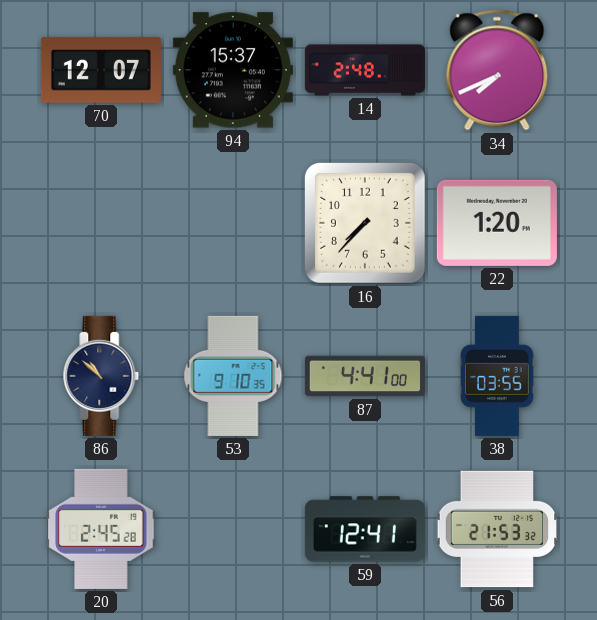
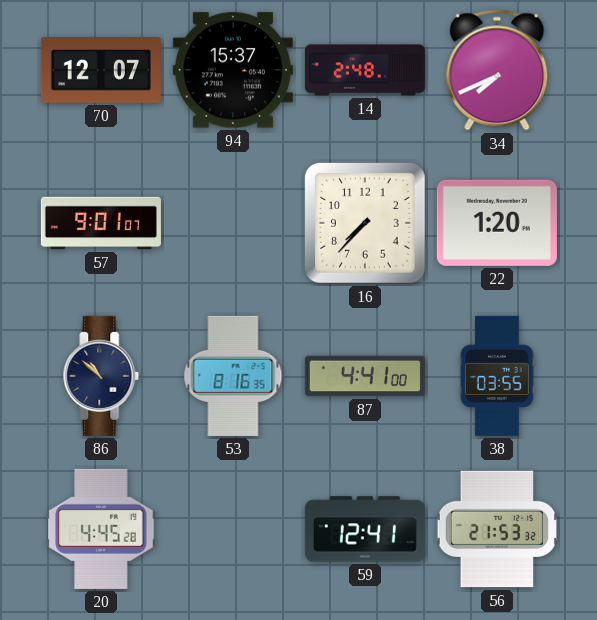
57: none -> 9:01 (101, 223)
53: 9:10 -> 8:16 (233, 376)
20: 2:45 -> 4:45 (101, 529)
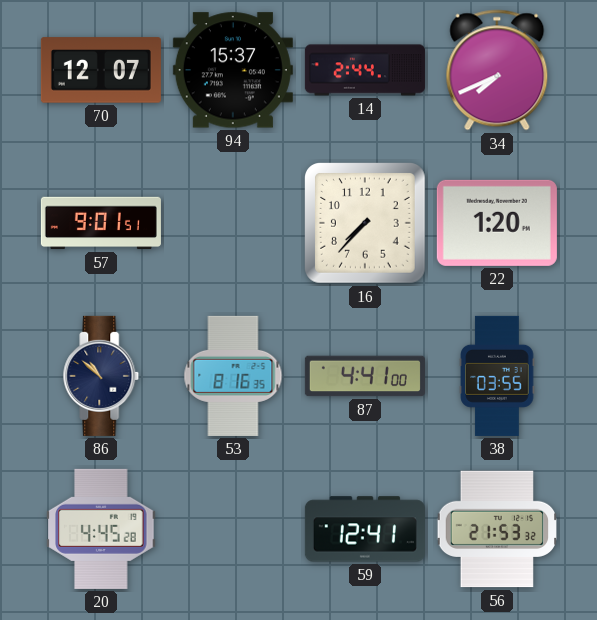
14: 2:48 -> 2:44 (365, 70)
57: 9:01:07 -> 9:01:51 (101, 223)
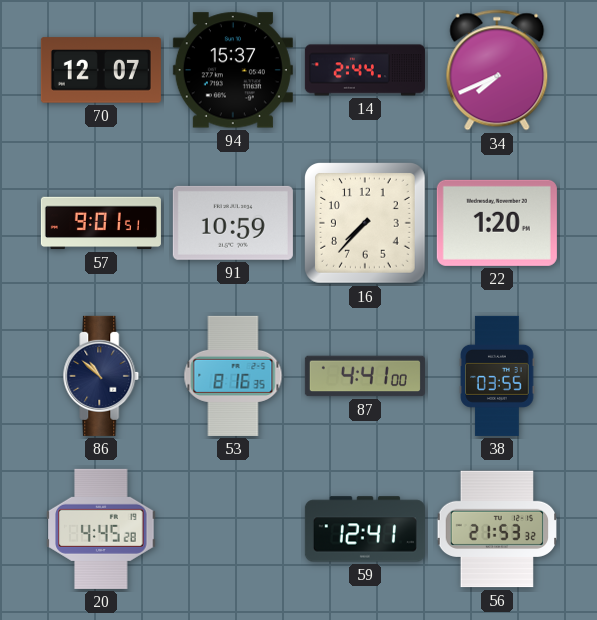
91: none -> 10:59 (233, 223)
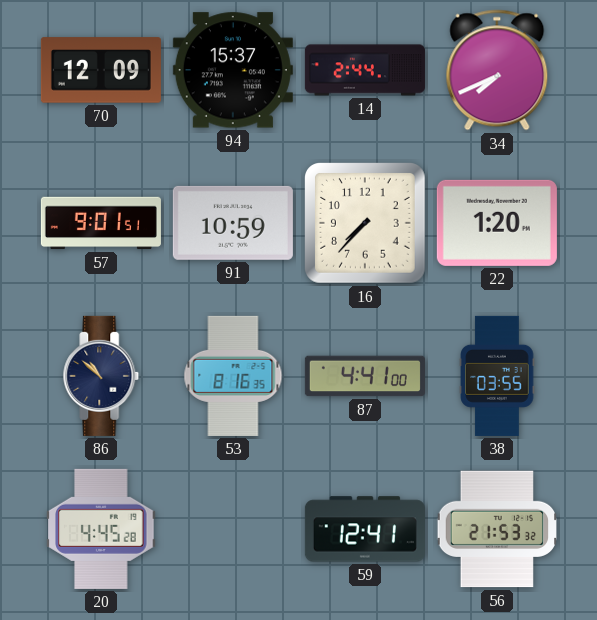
70: 12:07 -> 12:09 (101, 70)
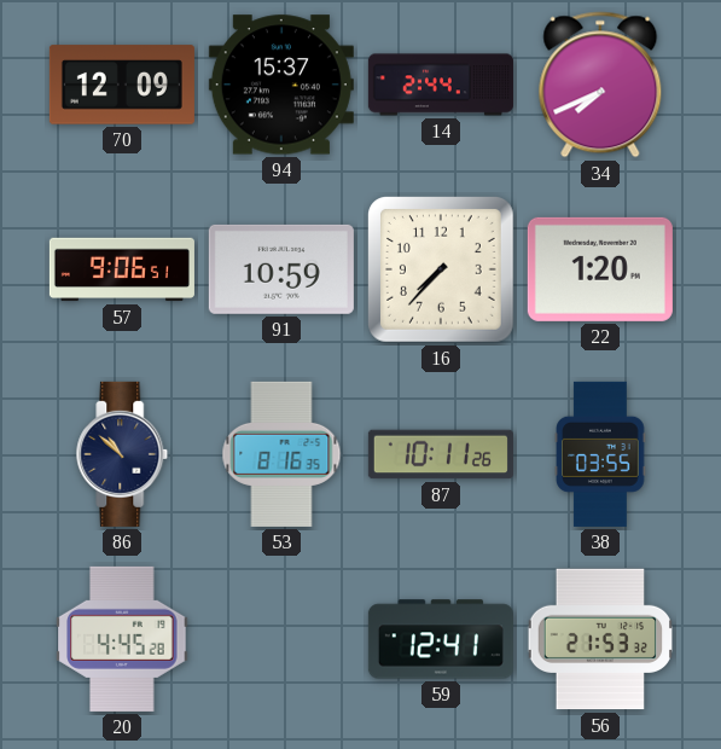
57: 9:01 -> 9:06 (122, 269)
87: 4:41 -> 10:11 (441, 454)
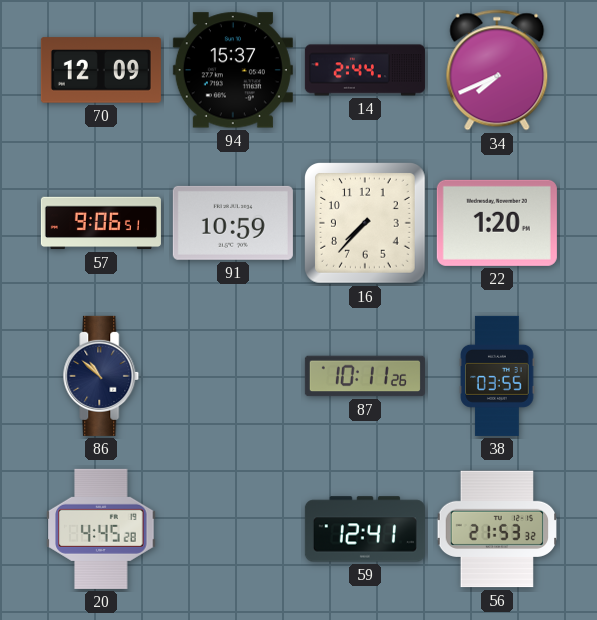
53: 8:16 -> none (281, 454)
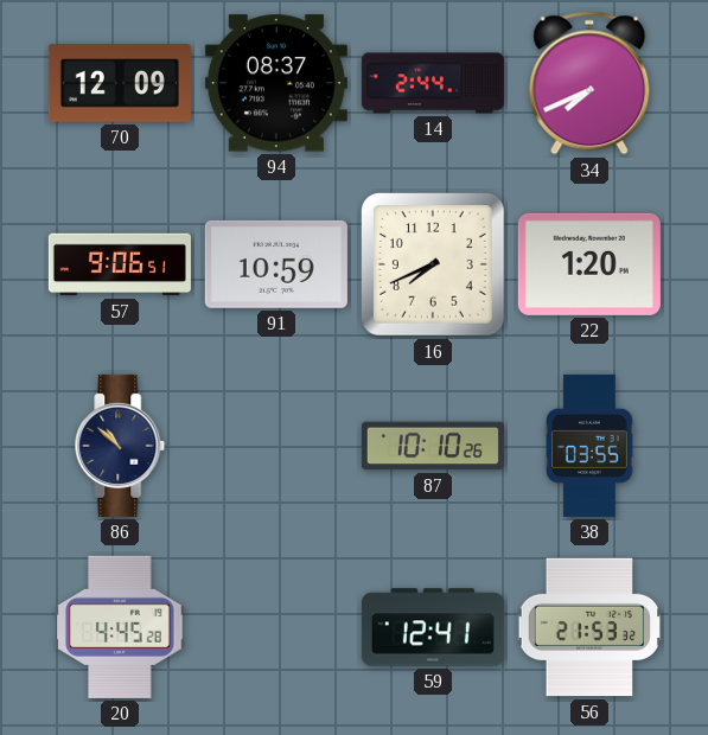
94: 15:37 -> 08:37 (276, 83)
16: 7:37 -> 7:41 (434, 266)
87: 10:11 -> 10:10 (433, 446)
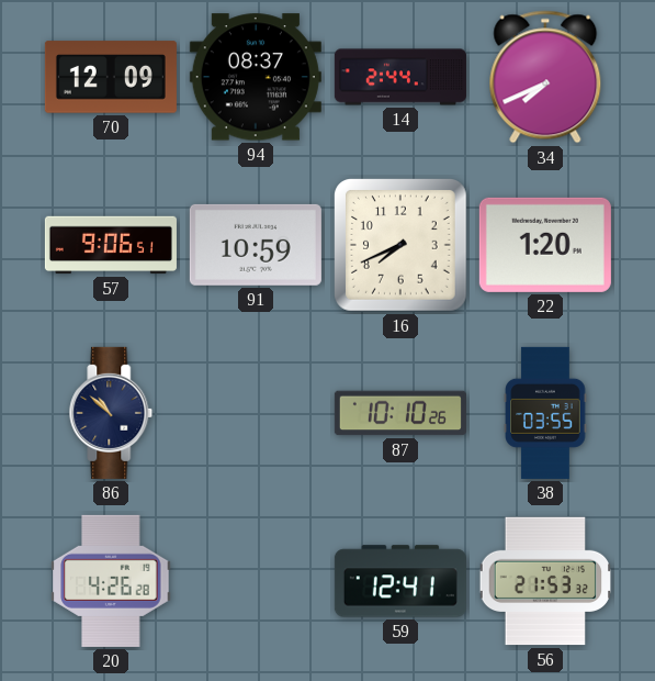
20: 4:45 -> 4:26 (111, 581)
